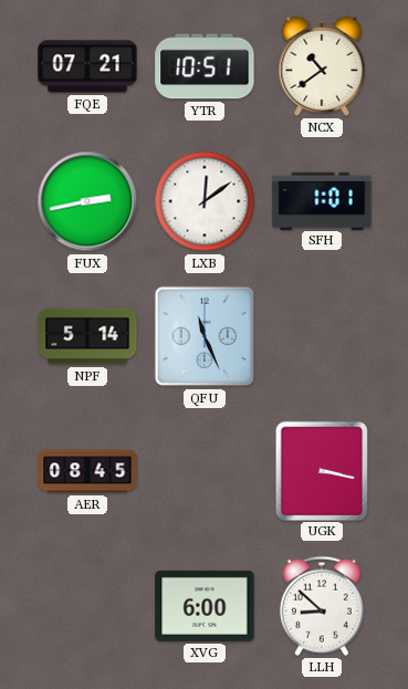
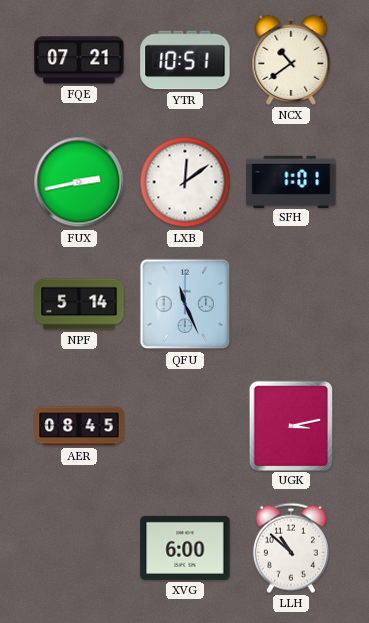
UGK: 3:17 -> 3:13 (290, 425)
LLH: 8:52 -> 10:52 (291, 548)
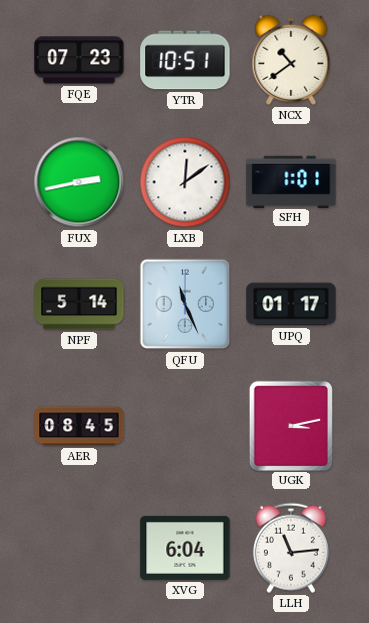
FQE: 07:21 -> 07:23 (79, 60)
UPQ: none -> 01:17 (291, 304)
XVG: 6:00 -> 6:04 (185, 548)
LLH: 10:52 -> 11:14 (291, 548)
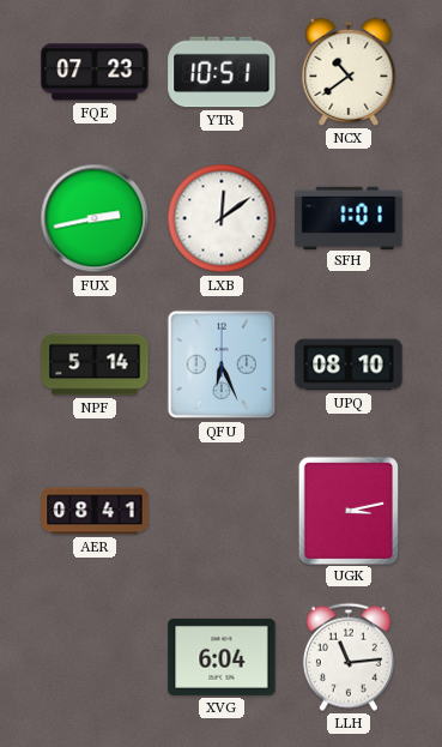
QFU: 11:26 -> 6:26 (222, 365)
UPQ: 01:17 -> 08:10 (349, 365)
AER: 08:45 -> 08:41 (95, 511)
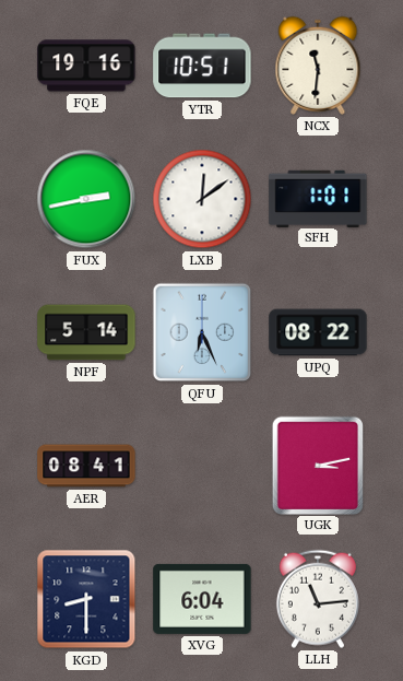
FQE: 07:23 -> 19:16 (86, 66)
NCX: 10:39 -> 11:31 (318, 66)
UPQ: 08:10 -> 08:22 (318, 332)
KGD: none -> 8:30 (86, 599)
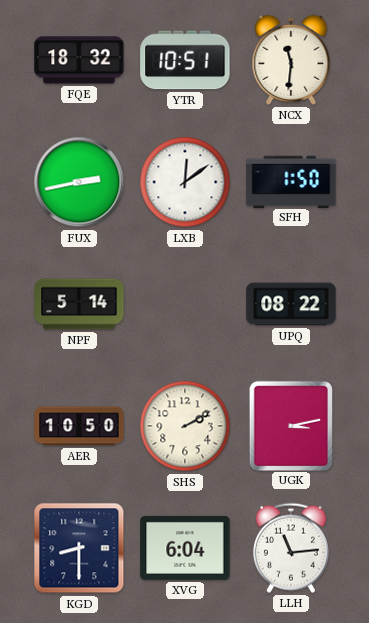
FQE: 19:16 -> 18:32 (79, 60)
SFH: 1:01 -> 1:50 (291, 181)
QFU: 6:26 -> none (202, 332)
AER: 08:41 -> 10:50 (79, 426)
SHS: none -> 2:10 (185, 426)
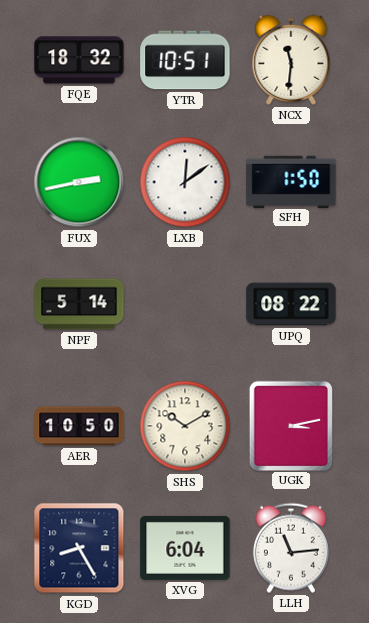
SHS: 2:10 -> 10:10 (185, 426)
KGD: 8:30 -> 8:25 (79, 548)
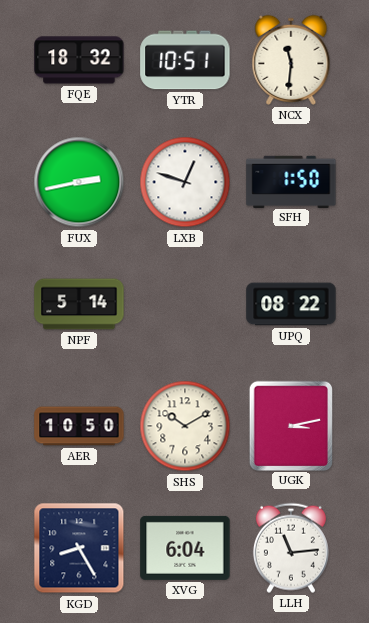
LXB: 12:09 -> 12:48 (185, 182)
